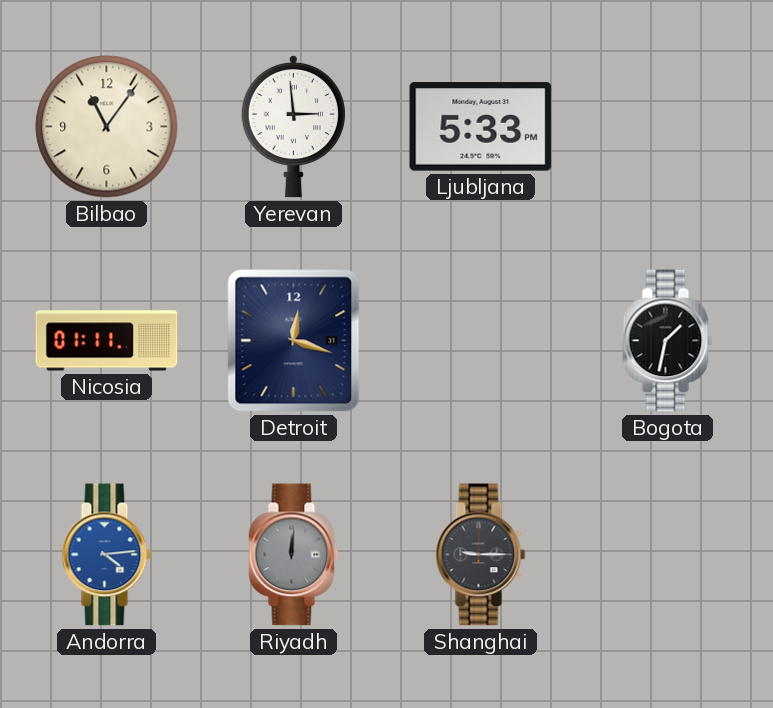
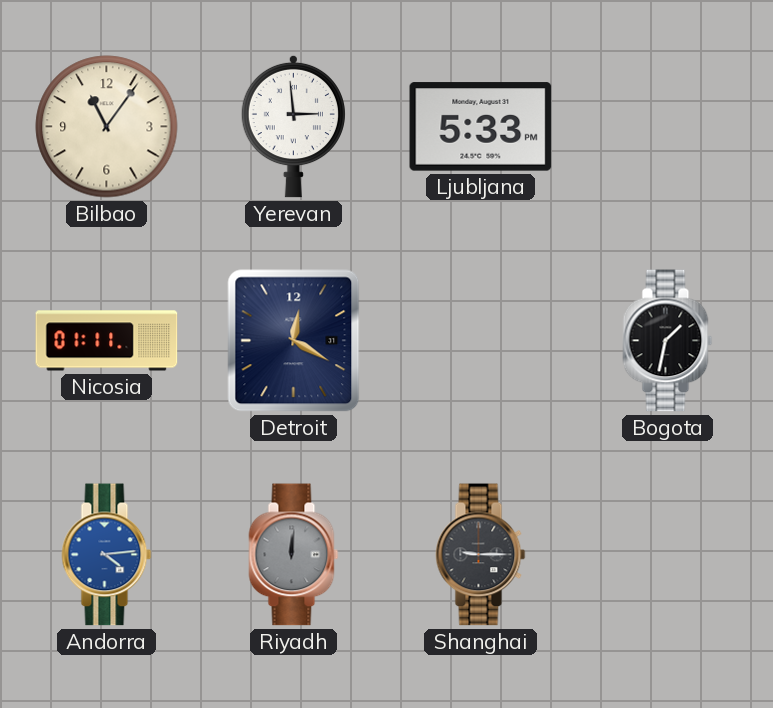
Detroit: 12:18 -> 12:20 (294, 341)
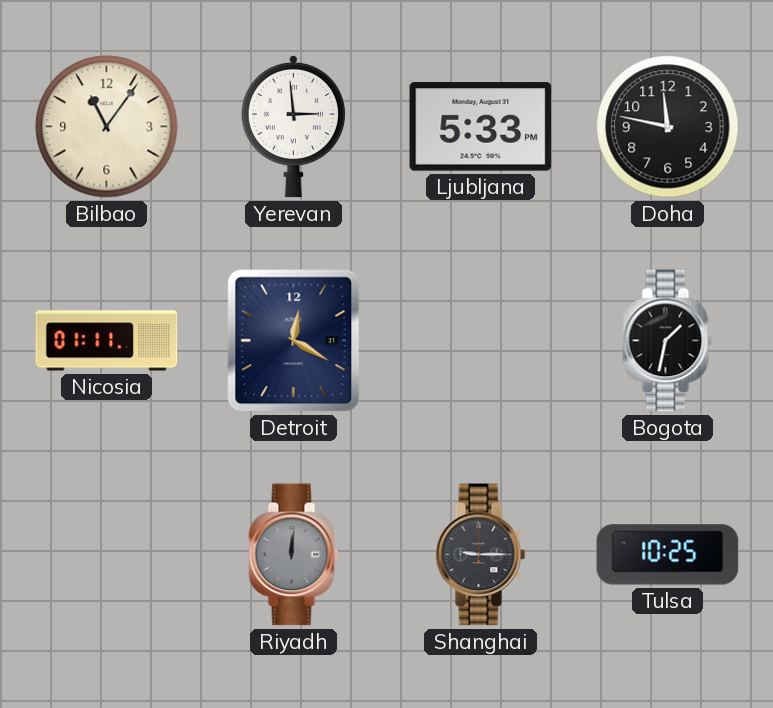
Doha: none -> 11:47 (668, 127)
Andorra: 4:14 -> none (107, 555)
Tulsa: none -> 10:25 (668, 555)
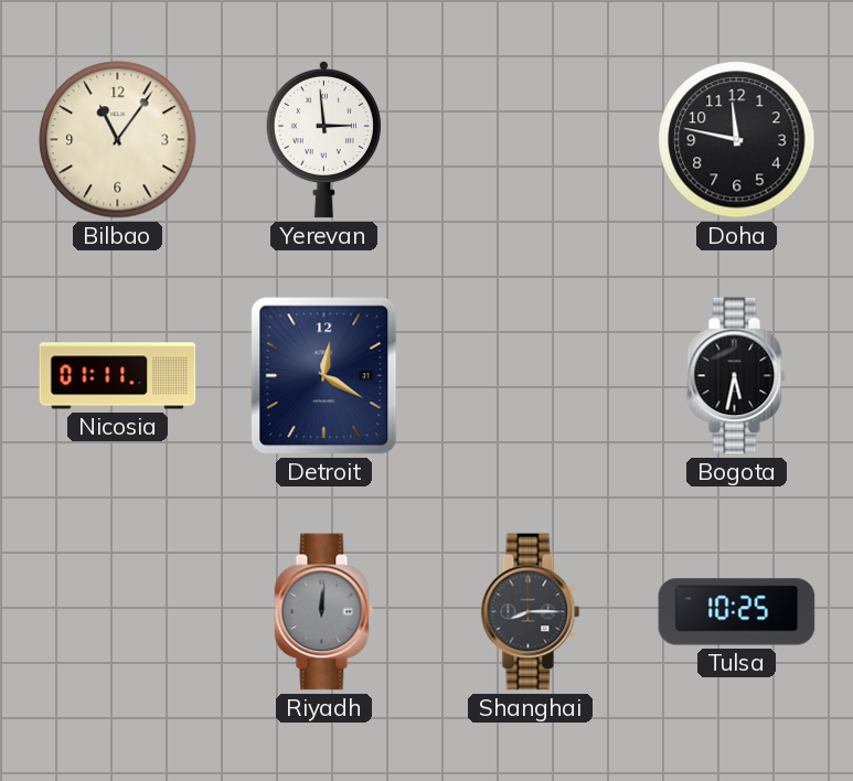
Ljubljana: 5:33 -> none (481, 127)
Bogota: 1:32 -> 5:32 (737, 376)
Shanghai: 9:15 -> 8:15 (531, 612)
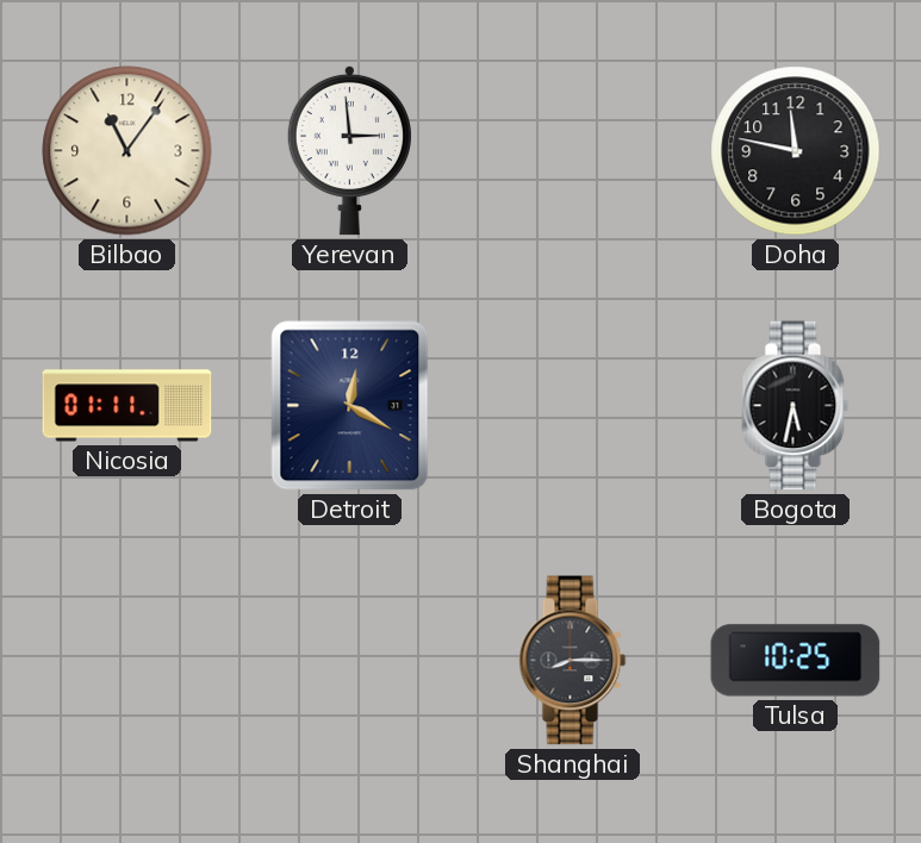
Riyadh: 12:01 -> none (324, 612)
